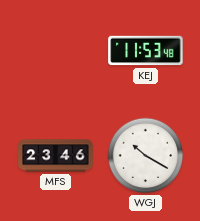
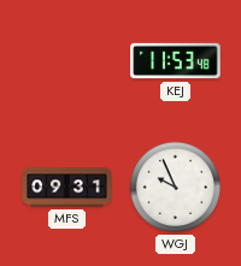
MFS: 23:46 -> 09:31 (67, 188)
WGJ: 10:20 -> 9:56 (176, 188)
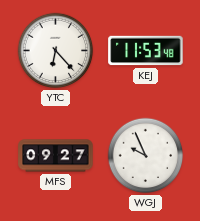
YTC: none -> 6:23 (56, 51)
MFS: 09:31 -> 09:27 (56, 156)
